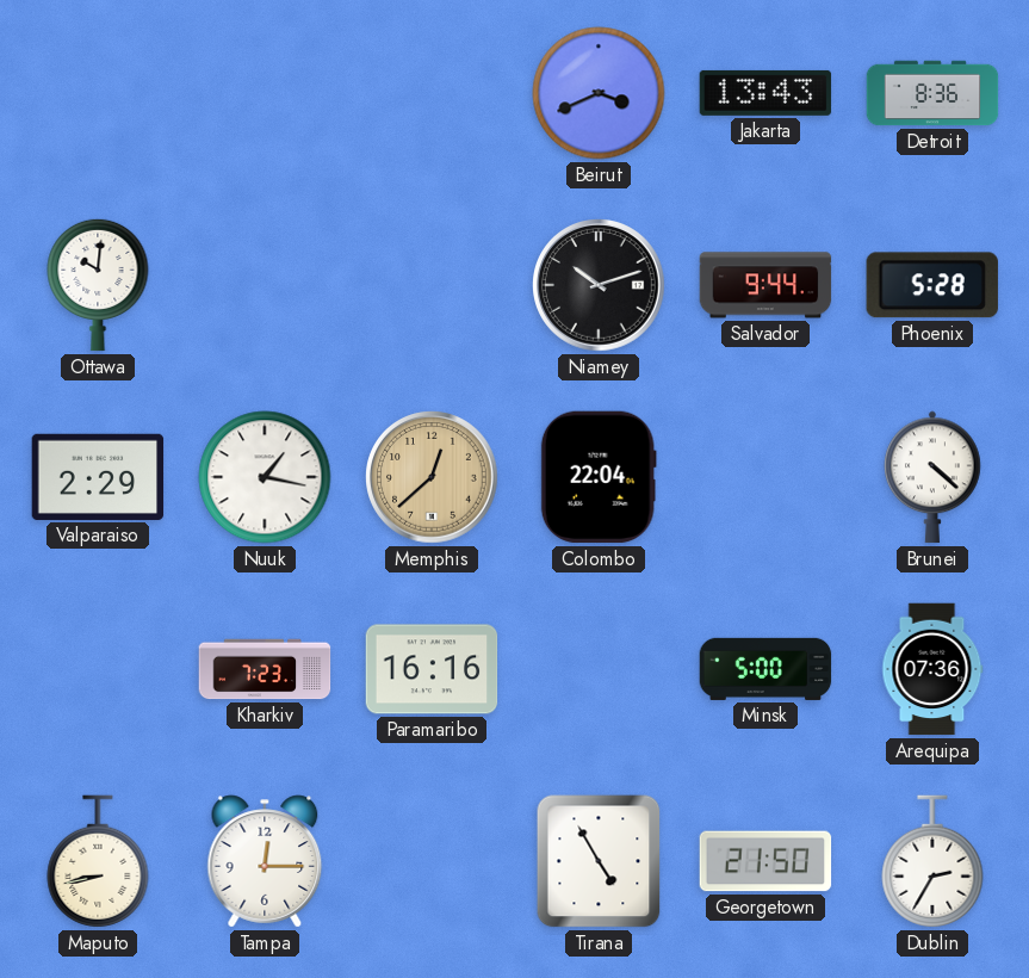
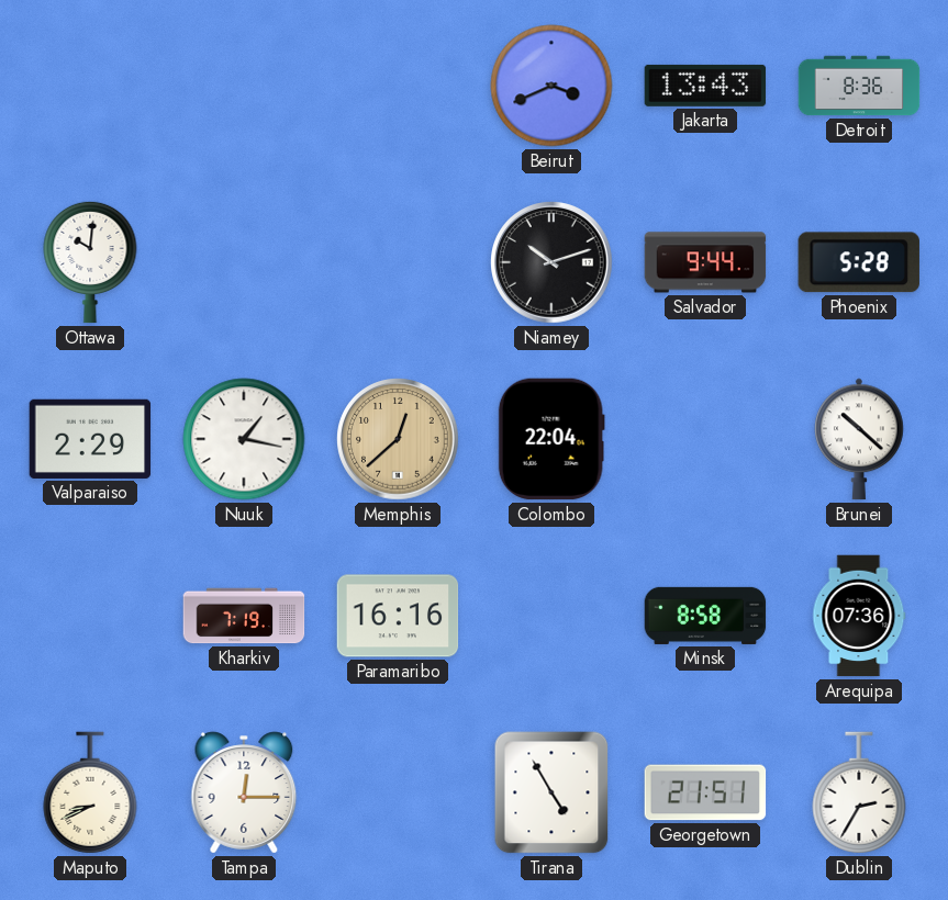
Brunei: 4:22 -> 10:22 (859, 439)
Kharkiv: 7:23 -> 7:19 (244, 616)
Minsk: 5:00 -> 8:58 (705, 616)
Maputo: 8:43 -> 8:41 (90, 792)
Georgetown: 21:50 -> 21:51 (705, 792)
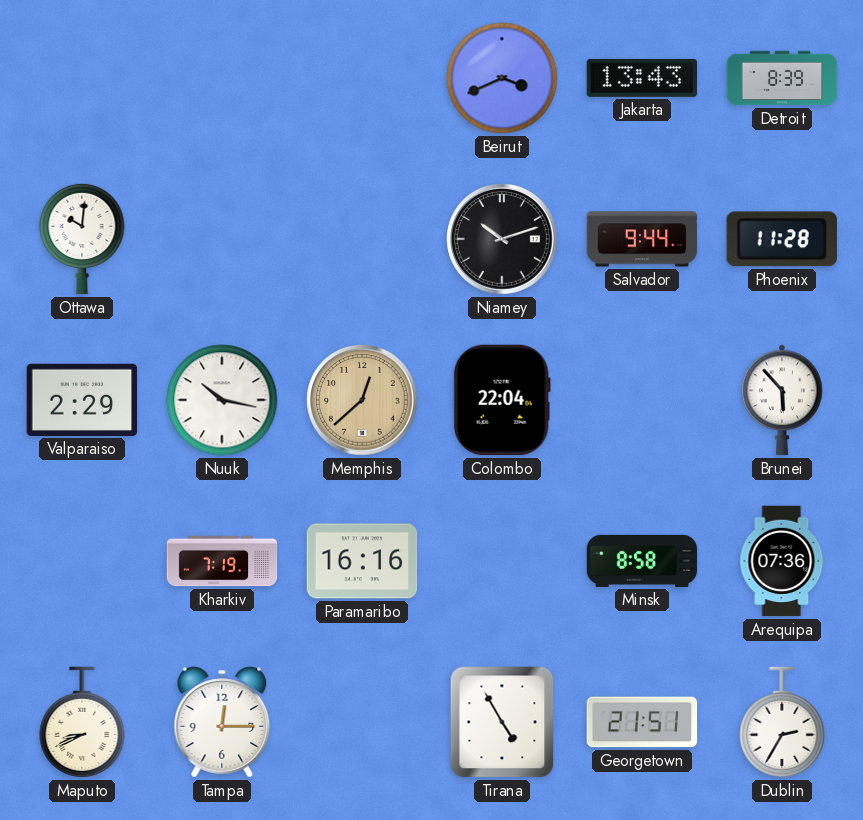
Detroit: 8:36 -> 8:39 (782, 78)
Phoenix: 5:28 -> 11:28 (782, 239)
Nuuk: 1:17 -> 10:17 (222, 400)
Brunei: 10:22 -> 5:53 (782, 400)
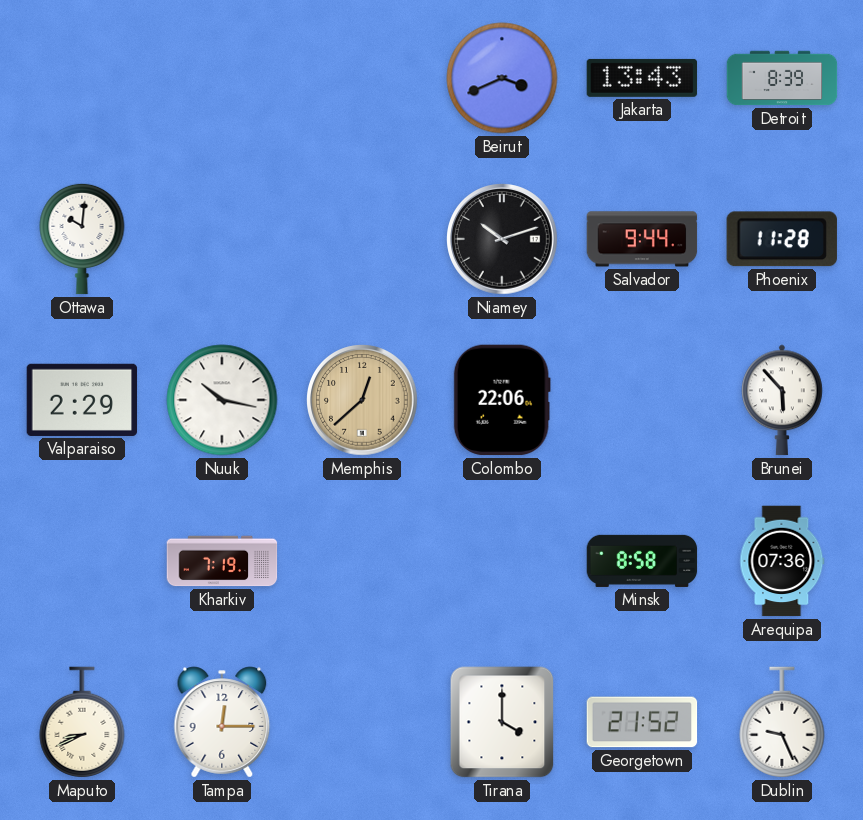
Colombo: 22:04 -> 22:06 (502, 400)
Paramaribo: 16:16 -> none (362, 561)
Tirana: 4:55 -> 4:00 (502, 722)
Georgetown: 21:51 -> 21:52 (642, 722)
Dublin: 2:35 -> 9:26 (782, 722)
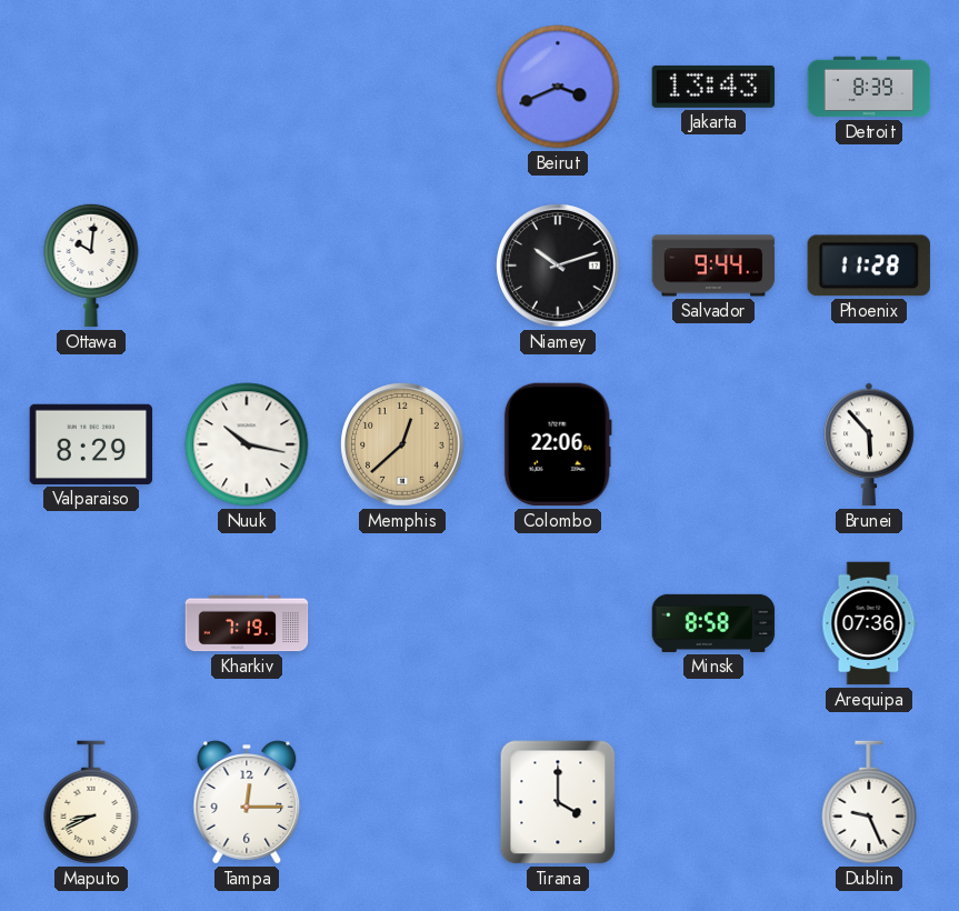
Valparaiso: 2:29 -> 8:29 (91, 444)
Georgetown: 21:52 -> none (642, 722)
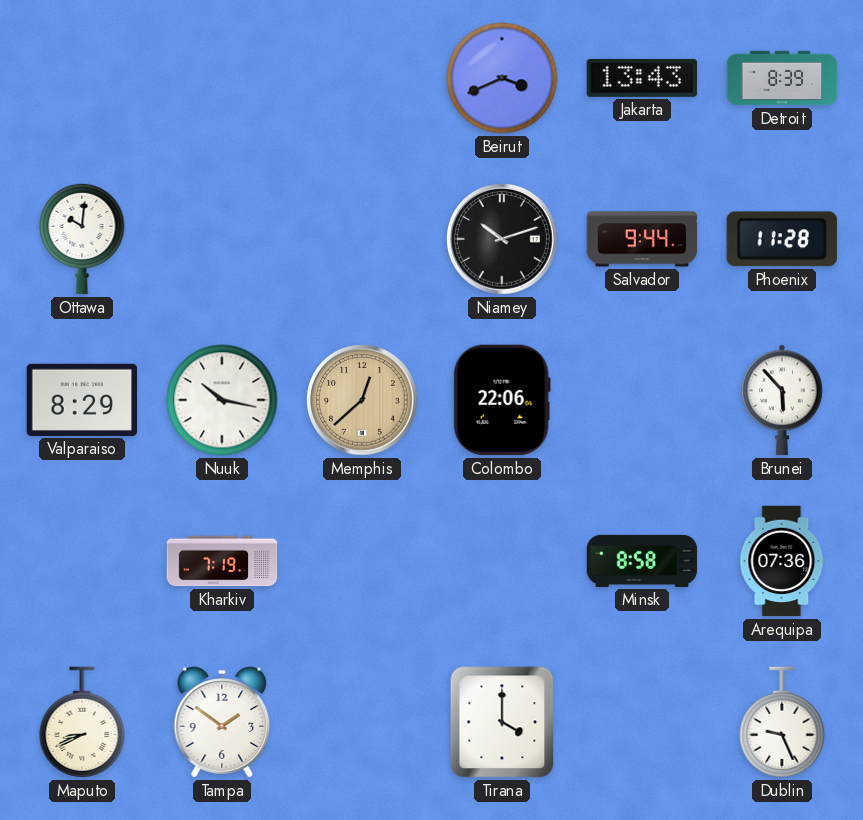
Tampa: 12:15 -> 1:51 (222, 722)
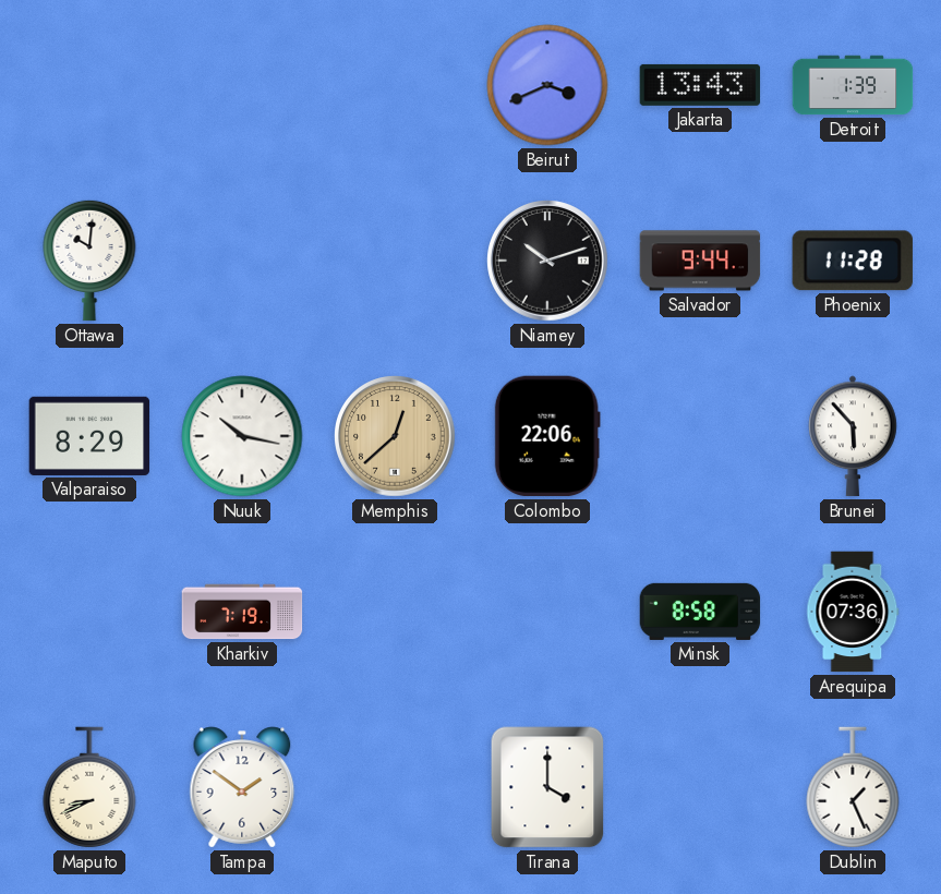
Detroit: 8:39 -> 1:39 (853, 85)
Dublin: 9:26 -> 1:26 (853, 787)
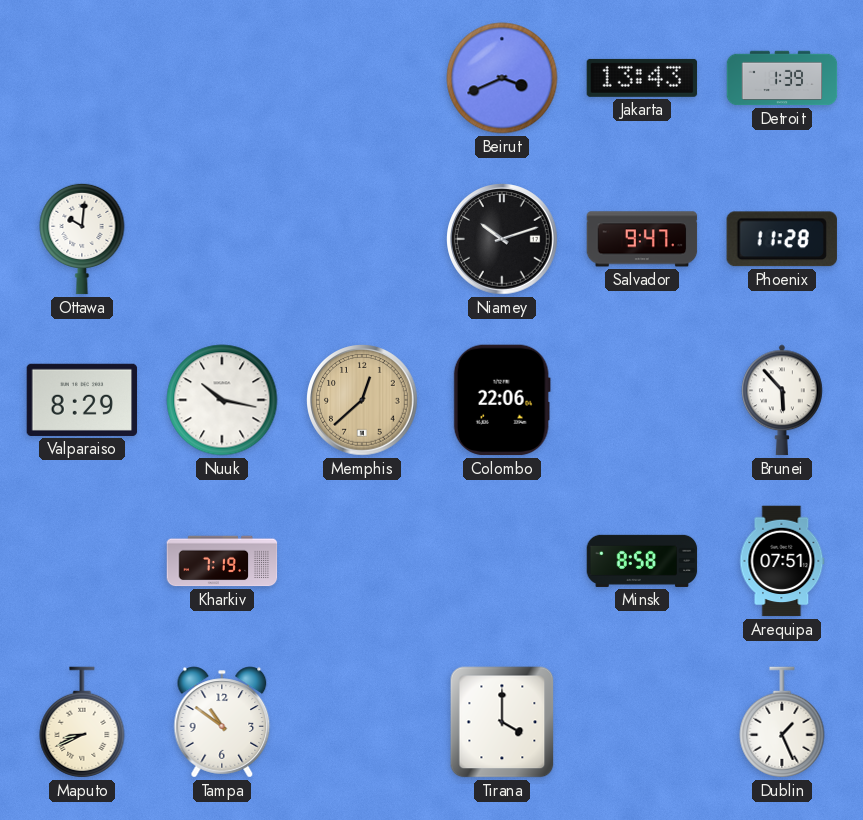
Salvador: 9:44 -> 9:47 (642, 239)
Arequipa: 07:36 -> 07:51 (782, 561)
Tampa: 1:51 -> 10:51 (222, 722)
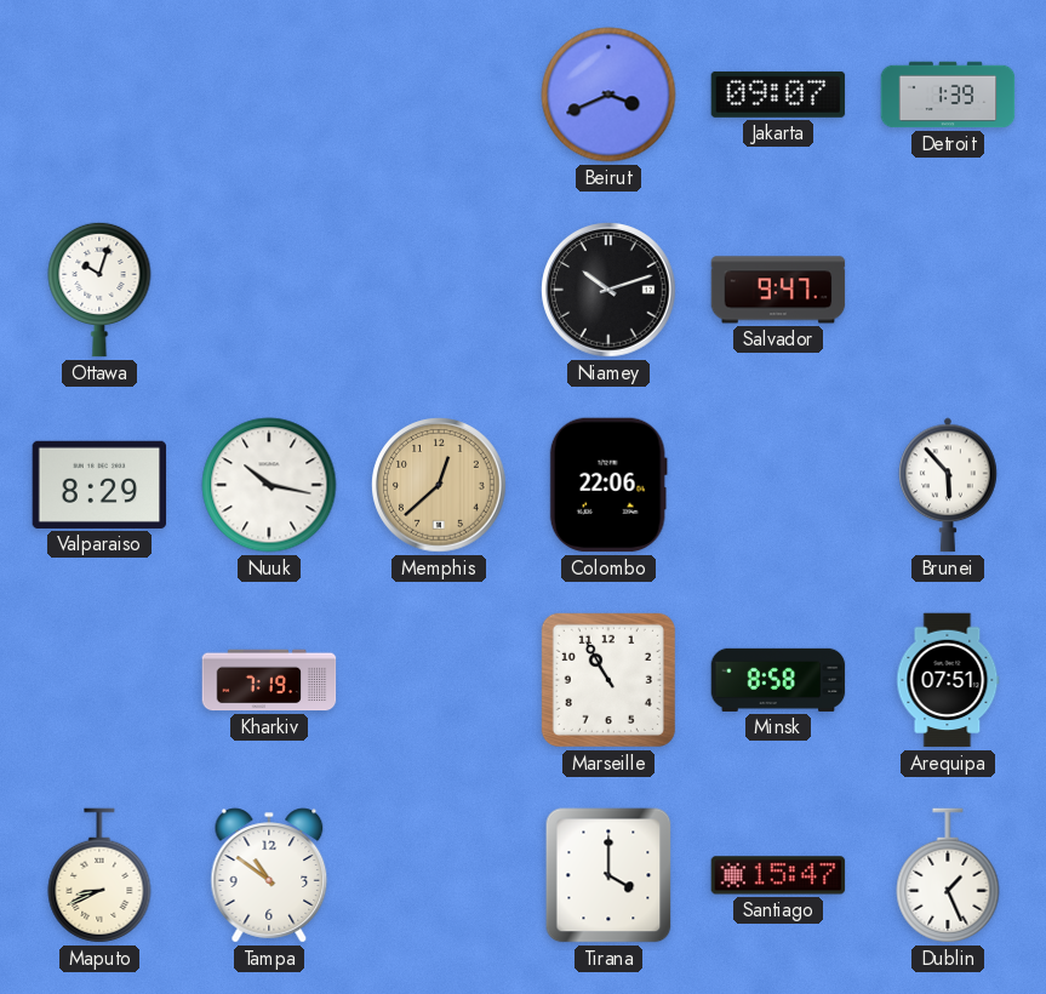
Jakarta: 13:43 -> 09:07 (778, 95)
Ottawa: 10:01 -> 10:03 (99, 290)
Phoenix: 11:28 -> none (782, 239)
Marseille: none -> 10:55 (608, 680)
Santiago: none -> 15:47 (778, 875)
